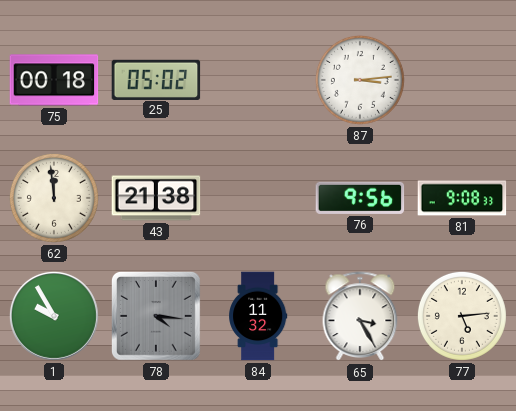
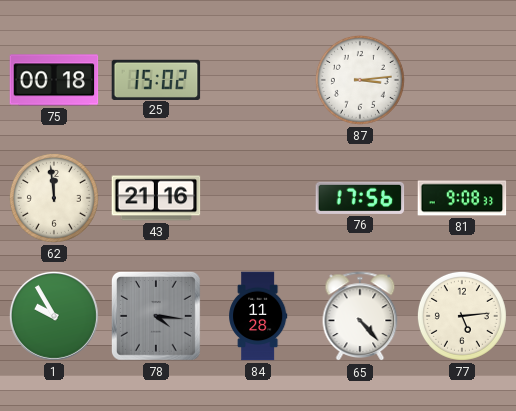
25: 05:02 -> 15:02 (156, 79)
43: 21:38 -> 21:16 (156, 198)
76: 9:56 -> 17:56 (360, 198)
84: 11:32 -> 11:28 (258, 316)
65: 3:25 -> 4:23 (360, 317)
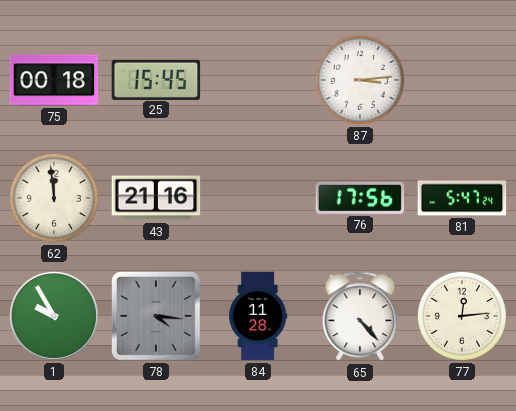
25: 15:02 -> 15:45 (156, 79)
81: 9:08 -> 5:47 (462, 198)
77: 5:14 -> 12:14 (462, 316)
